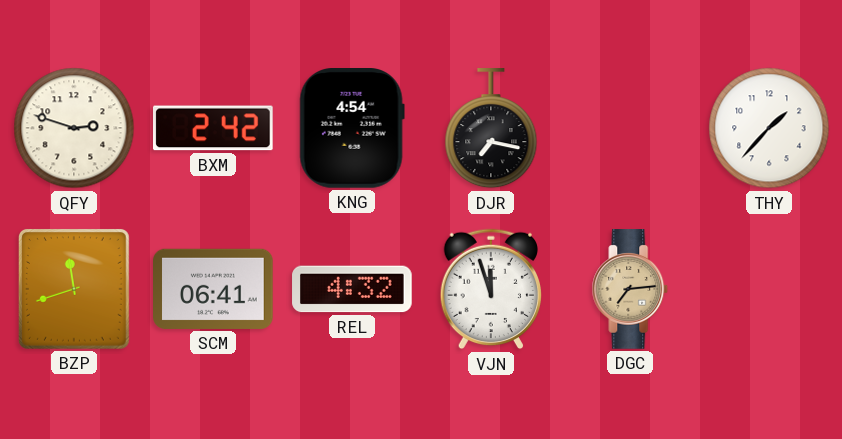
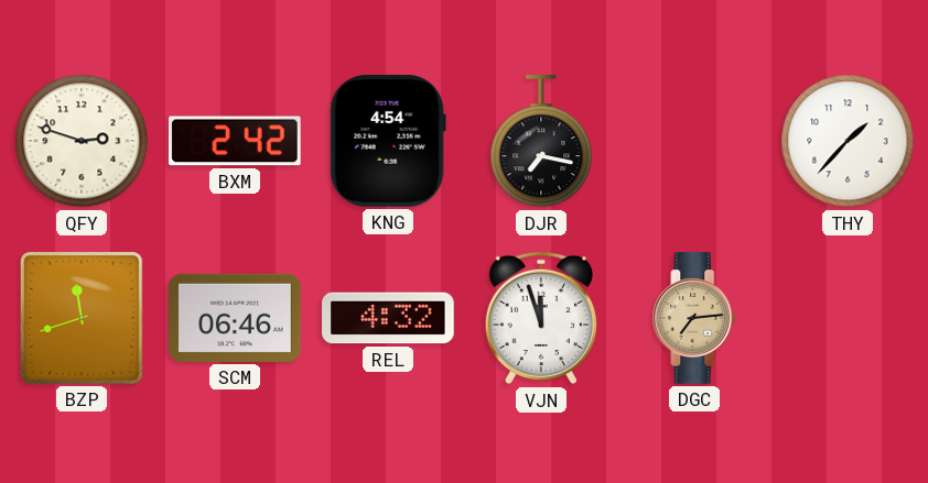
SCM: 06:41 -> 06:46 (236, 318)
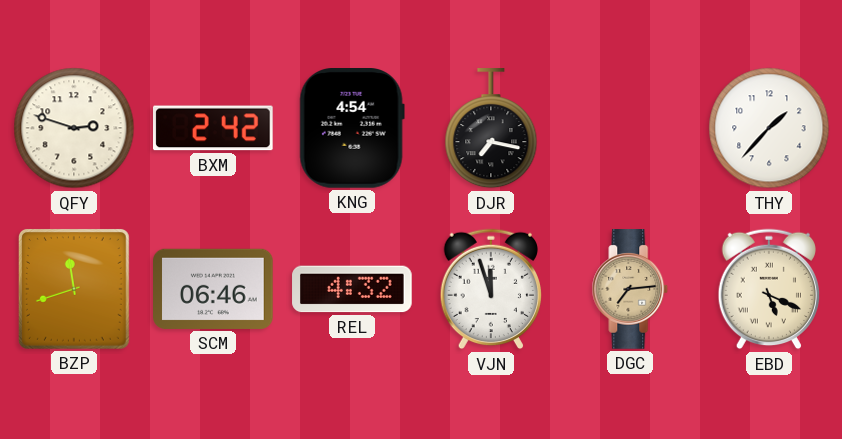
EBD: none -> 5:19 (768, 289)
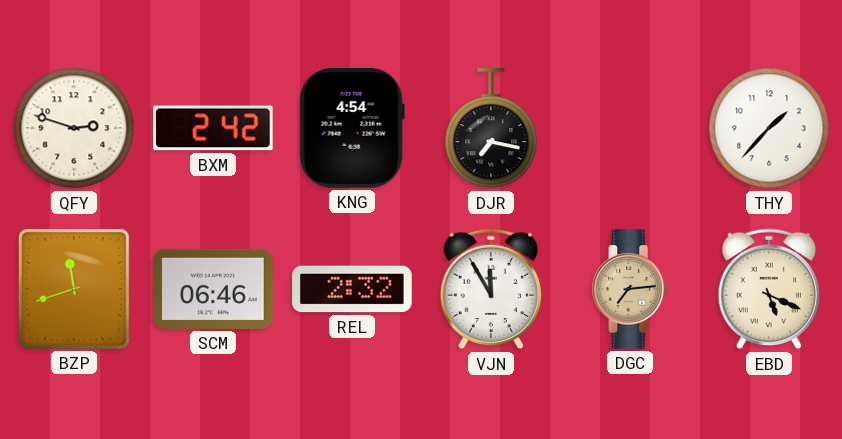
REL: 4:32 -> 2:32 (352, 289)
VJN: 11:57 -> 11:55 (490, 289)
